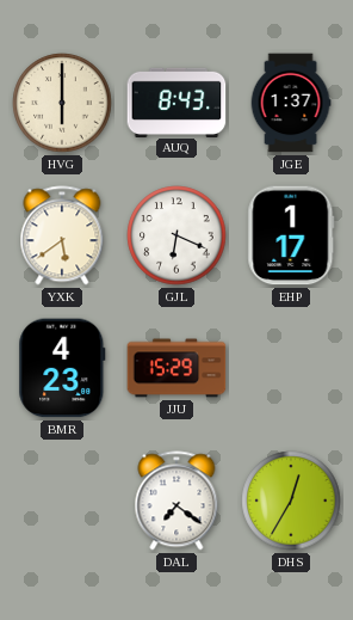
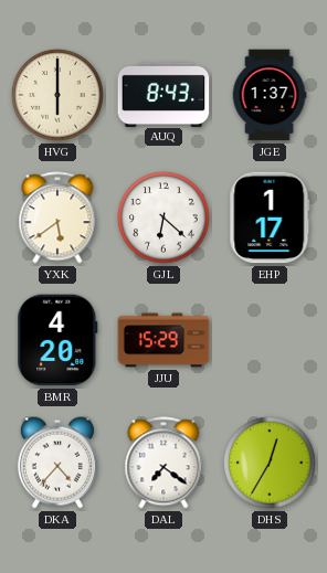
GJL: 6:19 -> 6:22 (163, 217)
BMR: 4:23 -> 4:20 (57, 340)
DKA: none -> 4:37 (57, 463)
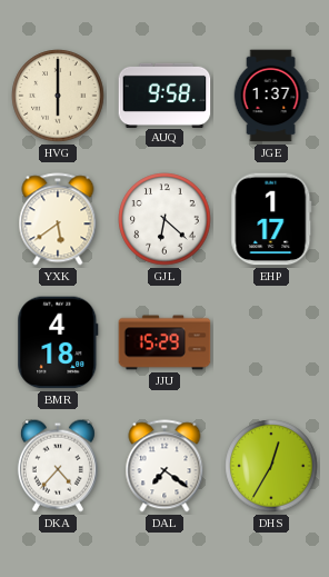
AUQ: 8:43 -> 9:58 (164, 94)
BMR: 4:20 -> 4:18 (58, 342)
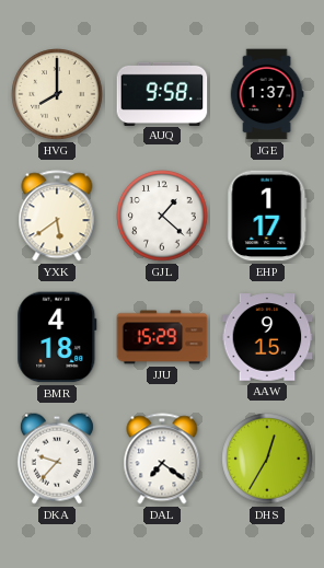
HVG: 6:00 -> 8:00 (57, 94)
GJL: 6:22 -> 1:22 (162, 216)
AAW: none -> 9:15 (267, 337)
DKA: 4:37 -> 9:37 (57, 459)
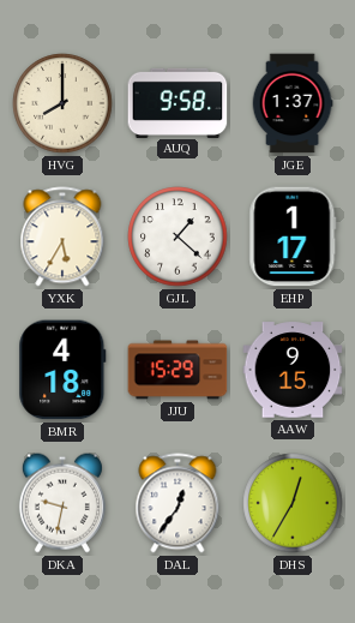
YXK: 5:39 -> 5:35 (62, 236)
DKA: 9:37 -> 9:32 (62, 503)
DAL: 7:21 -> 12:36 (177, 503)
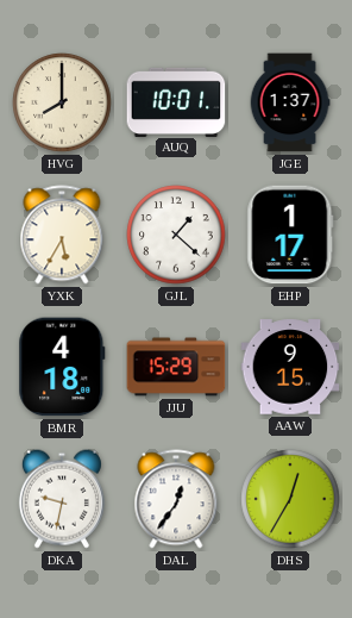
AUQ: 9:58 -> 10:01 (176, 101)
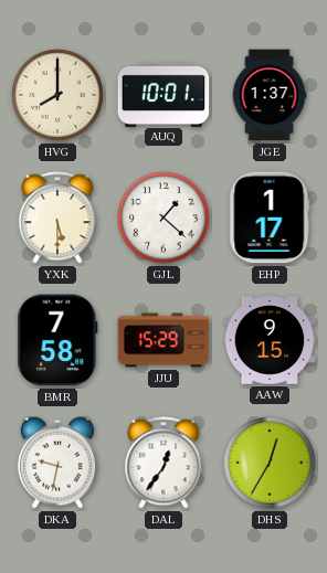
YXK: 5:35 -> 5:30 (57, 217)
BMR: 4:18 -> 7:58 (57, 340)
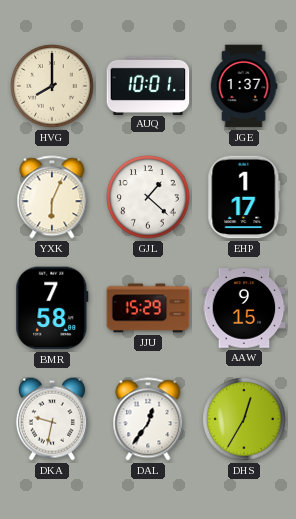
YXK: 5:30 -> 6:04 (52, 197)
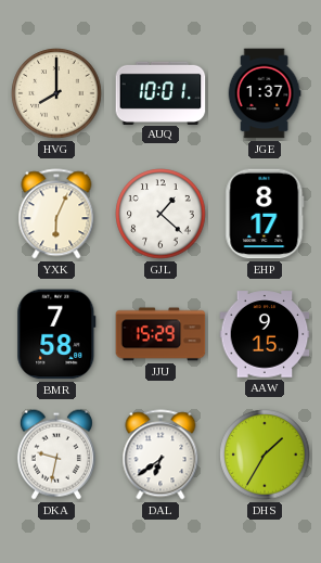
EHP: 1:17 -> 8:17 (265, 214)
DAL: 12:36 -> 6:39 (160, 455)
DHS: 12:35 -> 1:35 (265, 455)
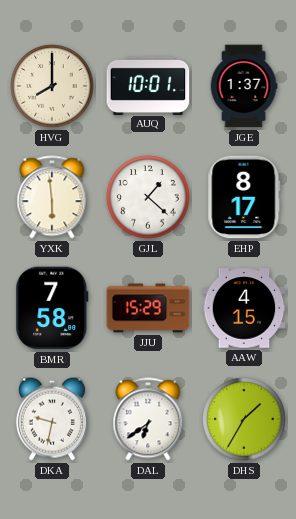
YXK: 6:04 -> 5:59 (52, 197)
AAW: 9:15 -> 4:15 (244, 308)
